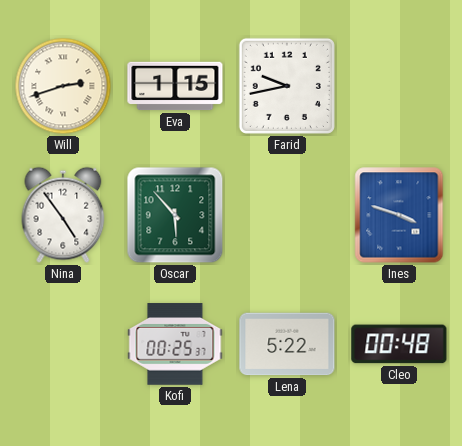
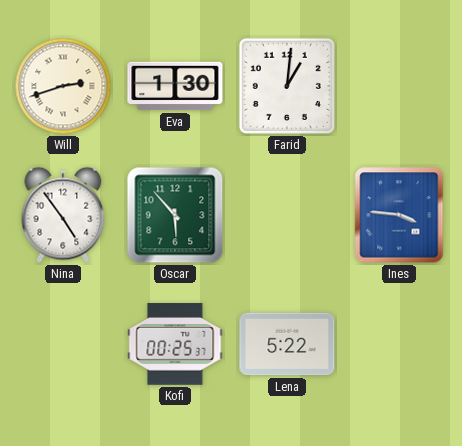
Eva: 1:15 -> 1:30 (175, 86)
Farid: 9:43 -> 1:01 (287, 86)
Ines: 3:48 -> 3:46 (399, 215)
Cleo: 00:48 -> none (399, 344)
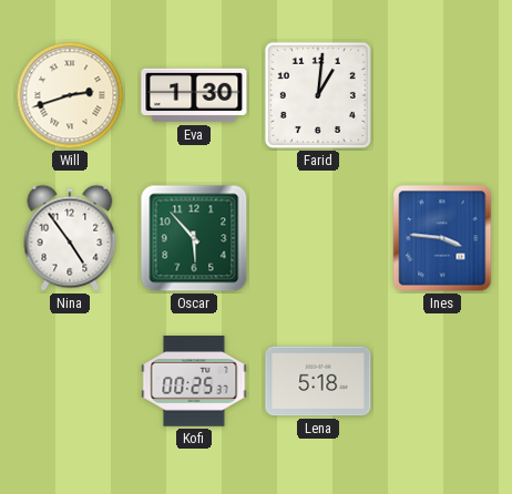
Lena: 5:22 -> 5:18 (318, 381)
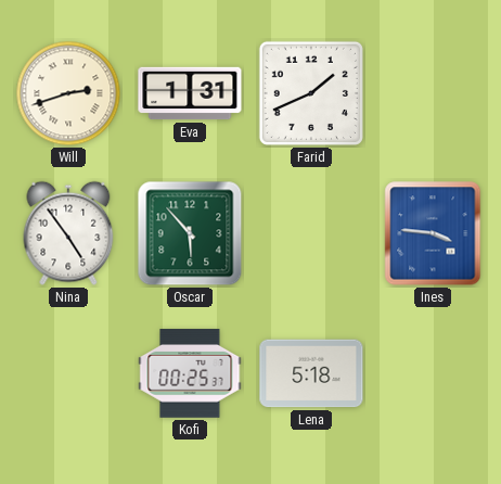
Eva: 1:30 -> 1:31 (190, 93)
Farid: 1:01 -> 1:41 (311, 93)
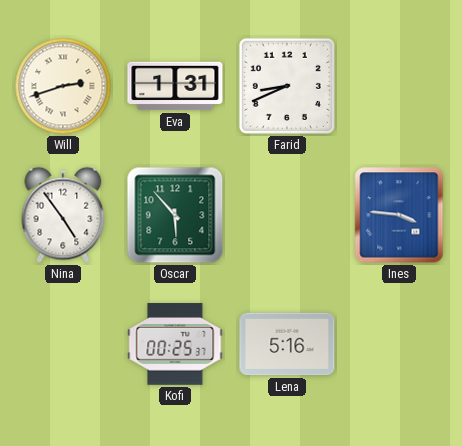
Farid: 1:41 -> 8:41 (287, 86)
Lena: 5:18 -> 5:16 (287, 344)
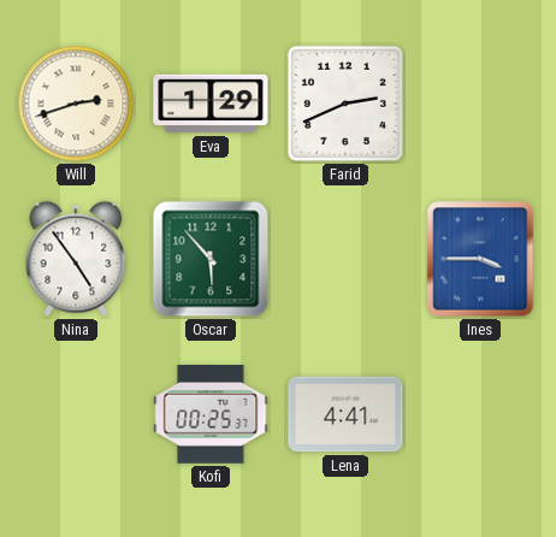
Eva: 1:31 -> 1:29 (211, 104)
Farid: 8:41 -> 2:41 (345, 104)
Ines: 3:46 -> 3:45 (480, 259)
Lena: 5:16 -> 4:41 (345, 414)
